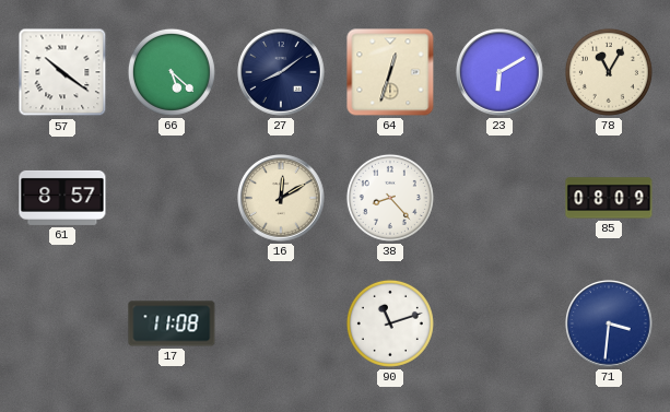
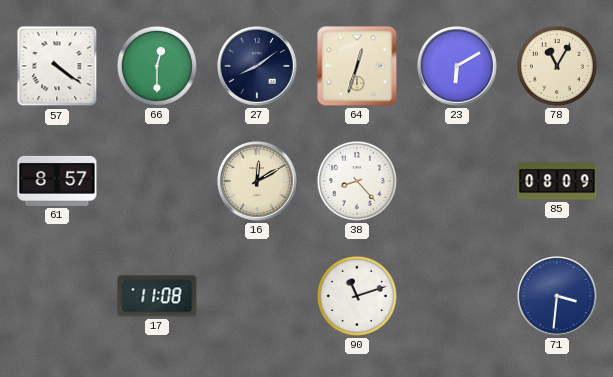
57: 10:21 -> 4:21 (57, 66)
66: 5:22 -> 12:30 (157, 66)
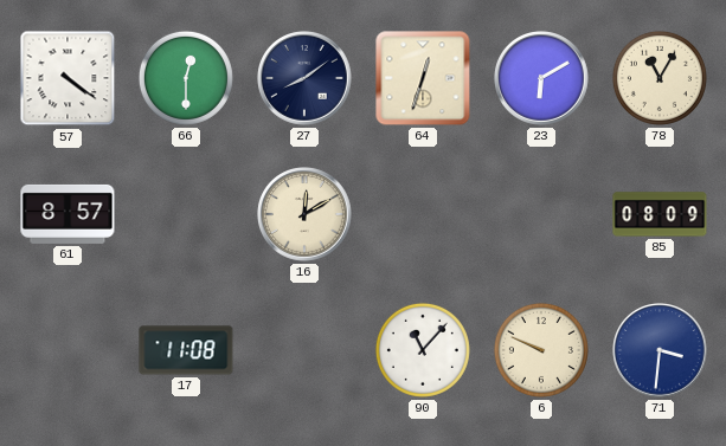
38: 8:23 -> none (357, 181)
90: 11:12 -> 11:07 (423, 350)
6: none -> 9:49 (541, 350)
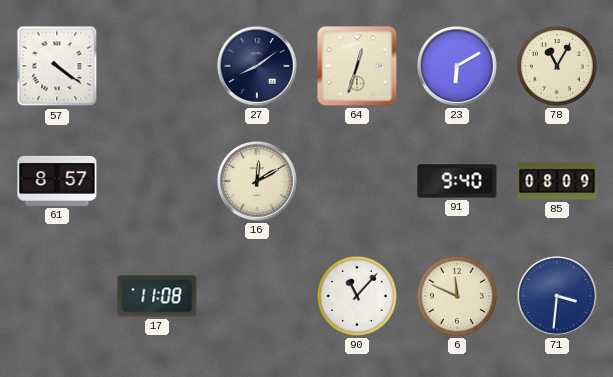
66: 12:30 -> none (186, 78)
91: none -> 9:40 (457, 181)
6: 9:49 -> 11:49 (457, 296)
